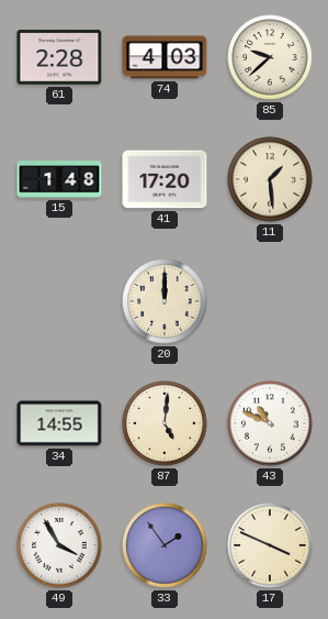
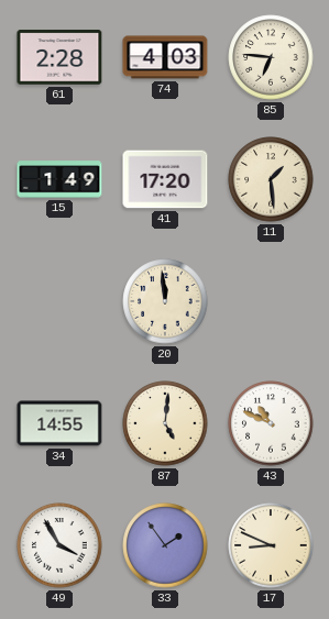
85: 9:38 -> 6:46 (271, 57)
15: 1:48 -> 1:49 (59, 179)
20: 12:00 -> 11:59 (165, 301)
17: 3:49 -> 8:49 (271, 545)
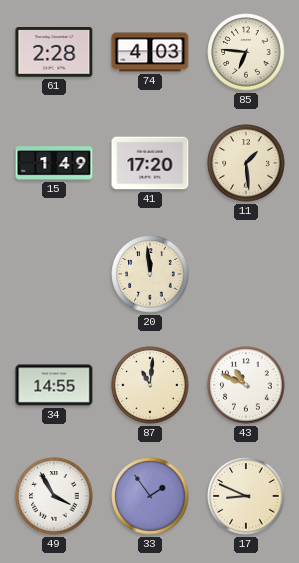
87: 5:01 -> 11:01 (150, 385)
